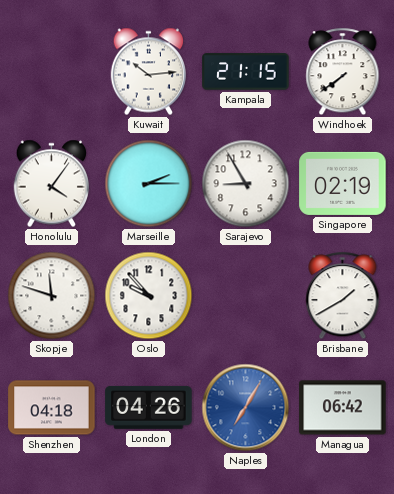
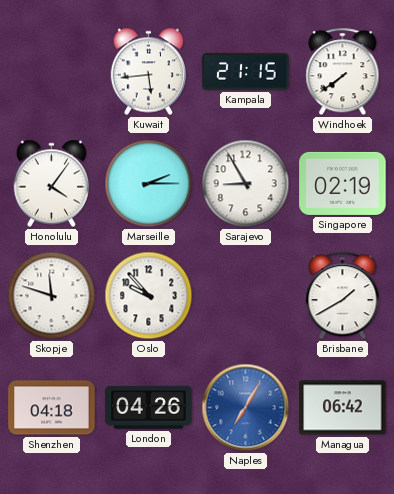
Kuwait: 10:14 -> 5:44 (149, 72)
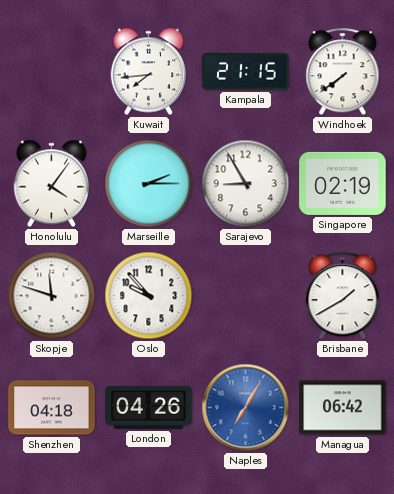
Kuwait: 5:44 -> 7:44 (149, 72)
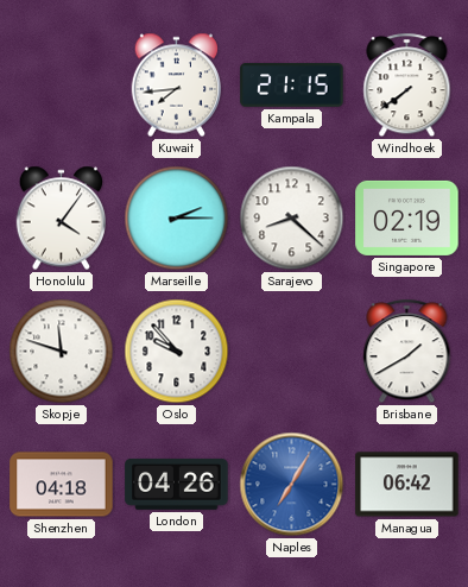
Sarajevo: 8:55 -> 8:22 (292, 219)
